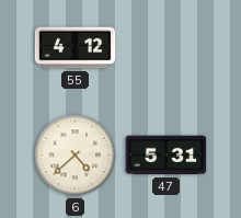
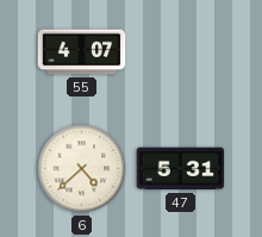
55: 4:12 -> 4:07 (82, 52)
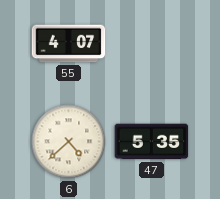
47: 5:31 -> 5:35 (152, 142)
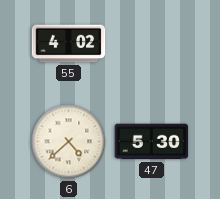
55: 4:07 -> 4:02 (69, 44)
47: 5:35 -> 5:30 (152, 142)
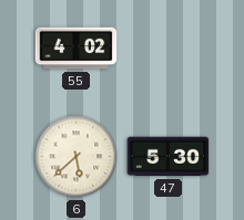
6: 4:38 -> 5:38 (77, 157)
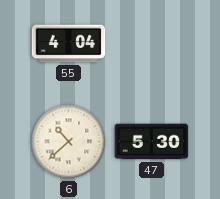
55: 4:02 -> 4:04 (69, 44)
6: 5:38 -> 10:38 (69, 142)
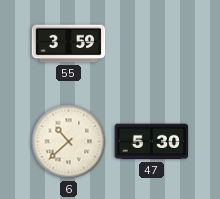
55: 4:04 -> 3:59 (69, 44)
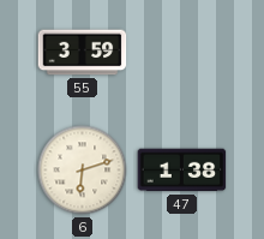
6: 10:38 -> 6:12 (83, 171)
47: 5:30 -> 1:38 (182, 171)
